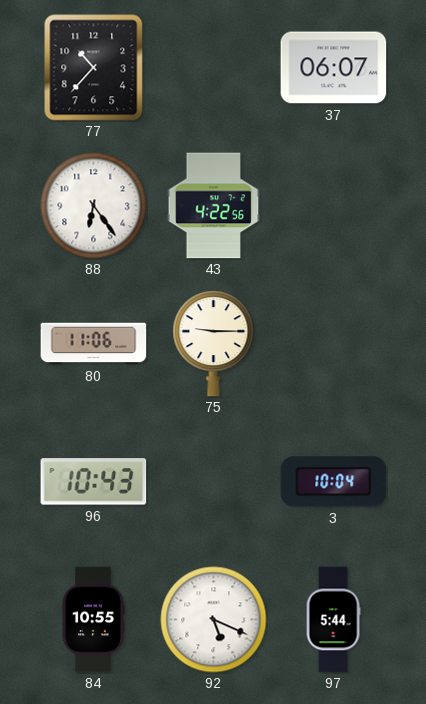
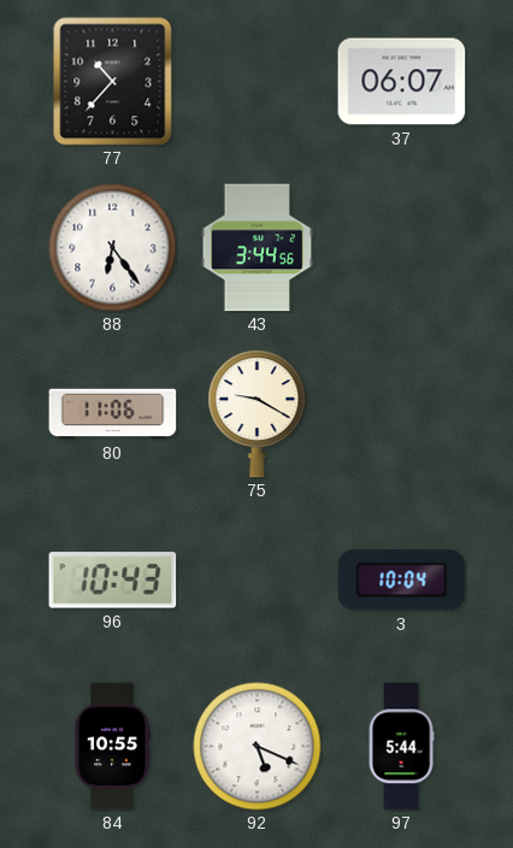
43: 4:22 -> 3:44 (258, 248)
75: 9:15 -> 9:20 (258, 414)
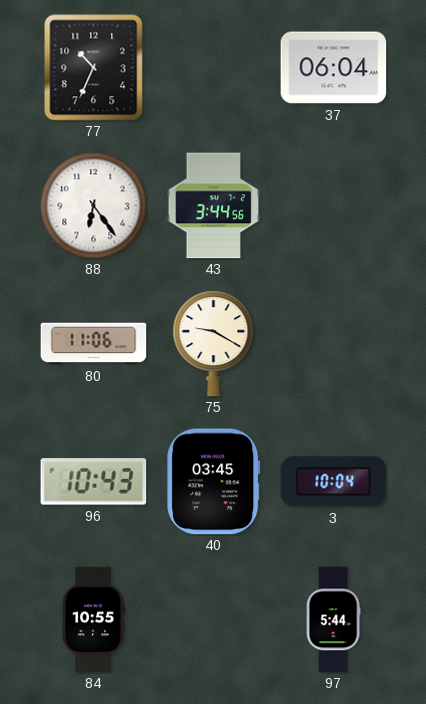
77: 10:37 -> 10:34 (94, 68)
37: 06:07 -> 06:04 (334, 68)
40: none -> 03:45 (214, 482)
92: 5:19 -> none (258, 747)
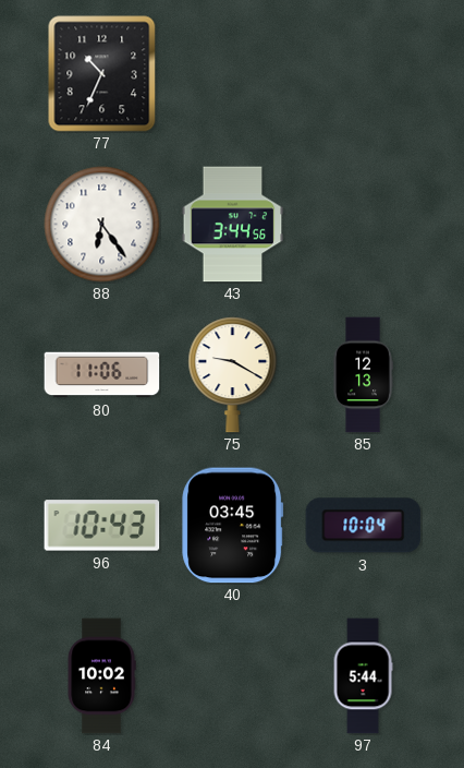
37: 06:04 -> none (334, 68)
85: none -> 12:13 (363, 375)
84: 10:55 -> 10:02 (101, 676)
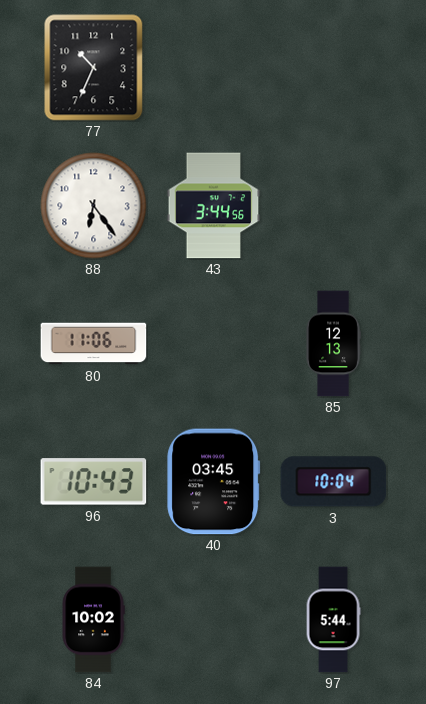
75: 9:20 -> none (233, 375)
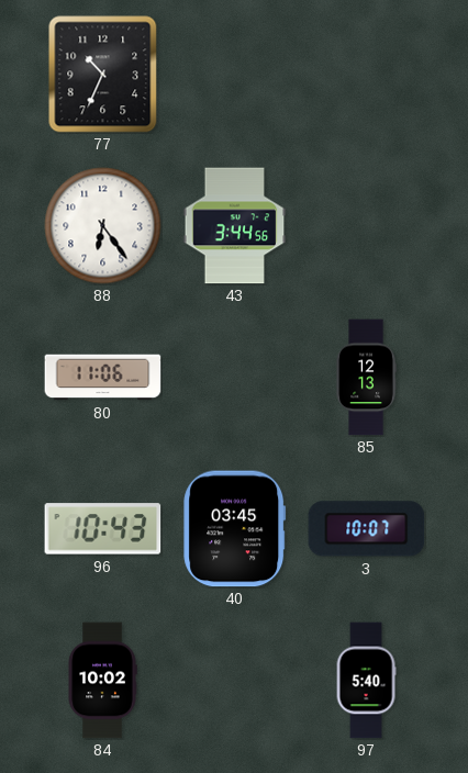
3: 10:04 -> 10:07 (367, 529)
97: 5:44 -> 5:40 (366, 681)
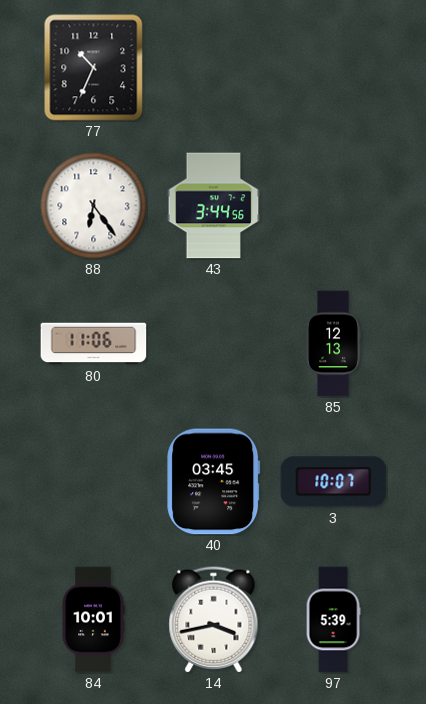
96: 10:43 -> none (103, 529)
84: 10:02 -> 10:01 (93, 620)
14: none -> 3:43 (214, 620)
97: 5:40 -> 5:39 (333, 620)
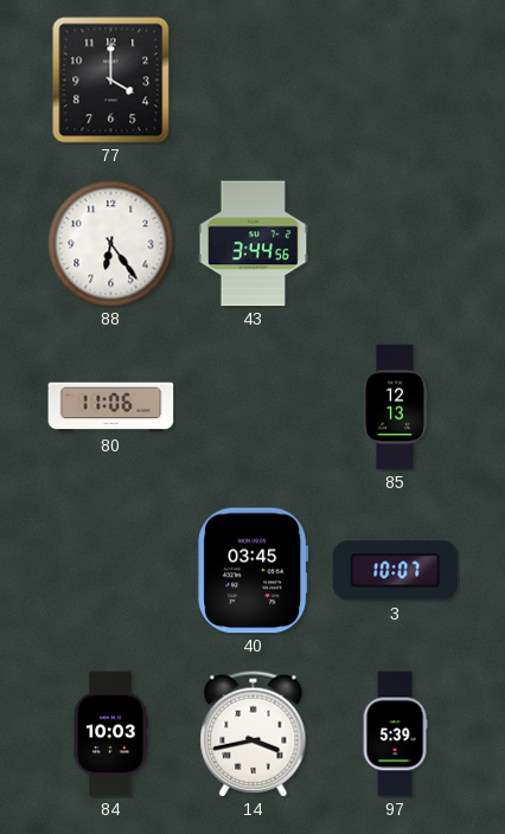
77: 10:34 -> 4:00 (111, 81)
84: 10:01 -> 10:03 (110, 734)
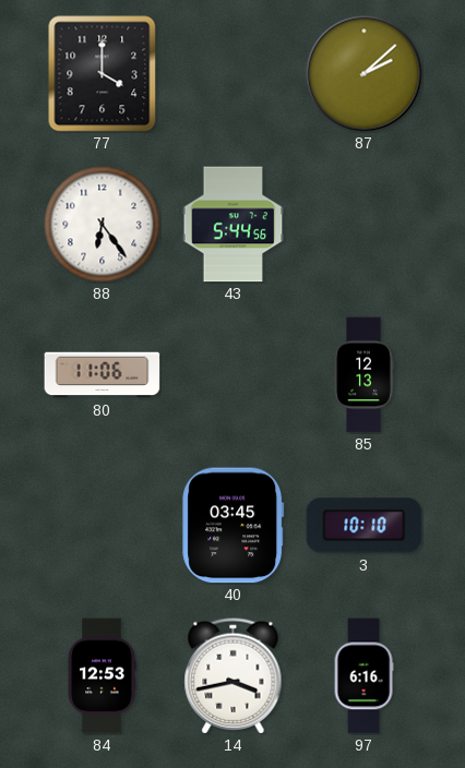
87: none -> 2:08 (365, 74)
43: 3:44 -> 5:44 (234, 225)
3: 10:07 -> 10:10 (365, 526)
84: 10:03 -> 12:53 (102, 676)
97: 5:39 -> 6:16 (363, 676)
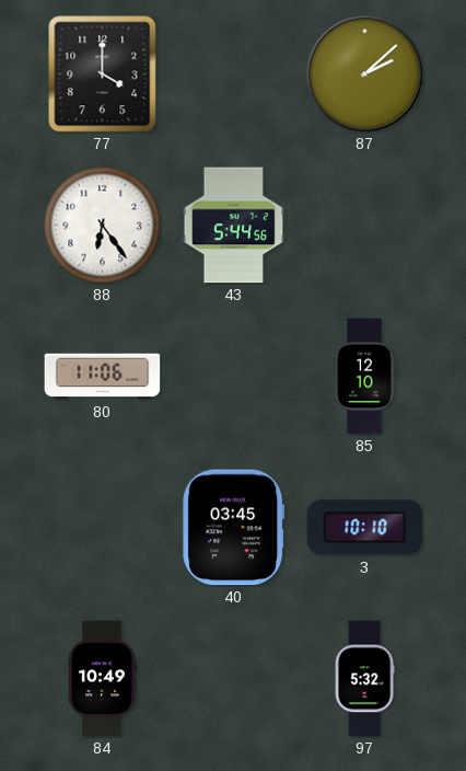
85: 12:13 -> 12:10 (364, 377)
84: 12:53 -> 10:49 (102, 679)
14: 3:43 -> none (234, 676)
97: 6:16 -> 5:32 (364, 679)
